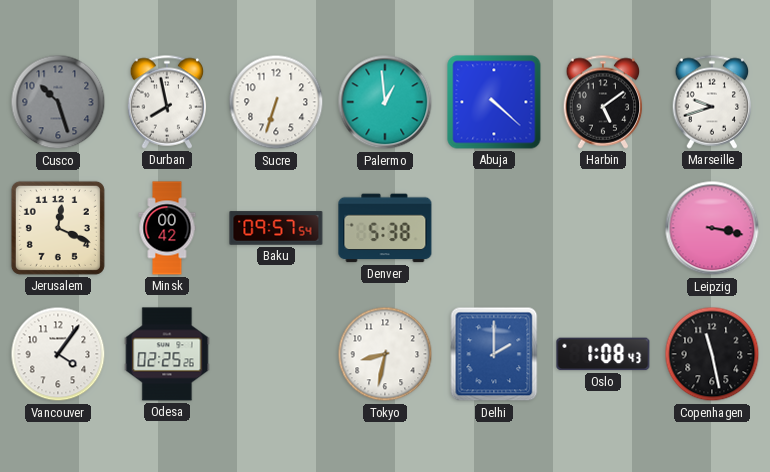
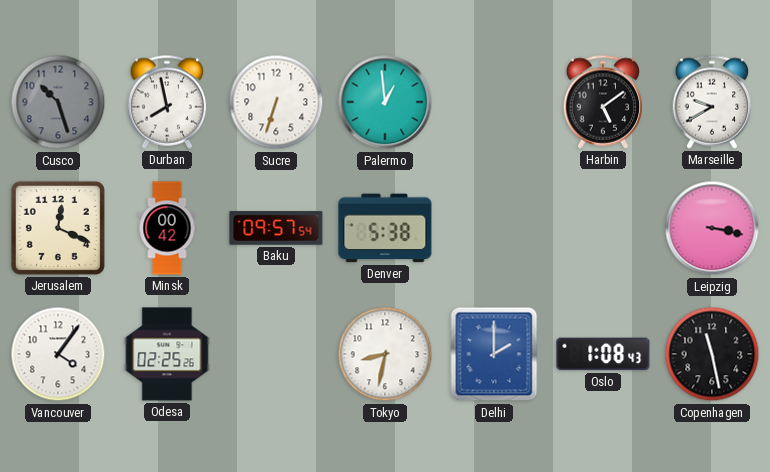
Abuja: 4:22 -> none (494, 102)
Marseille: 9:42 -> 9:40 (712, 102)
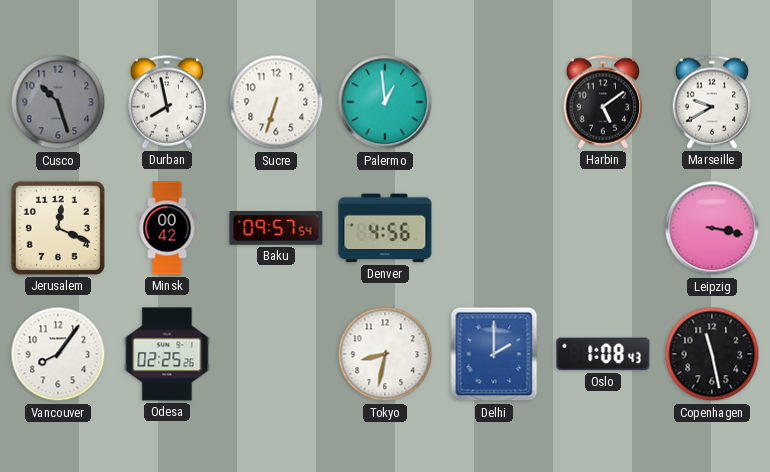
Denver: 5:38 -> 4:56 (385, 228)
Vancouver: 4:06 -> 8:06 (58, 354)
